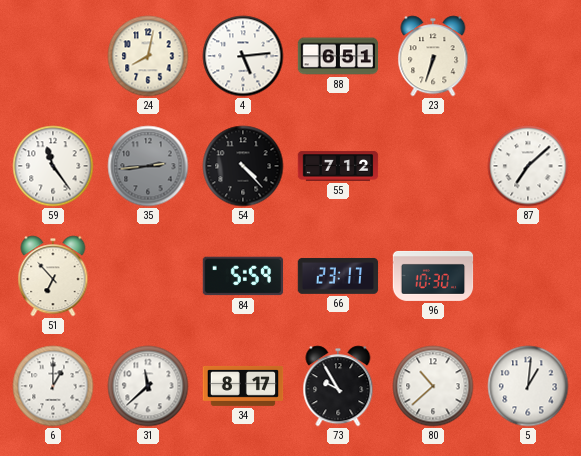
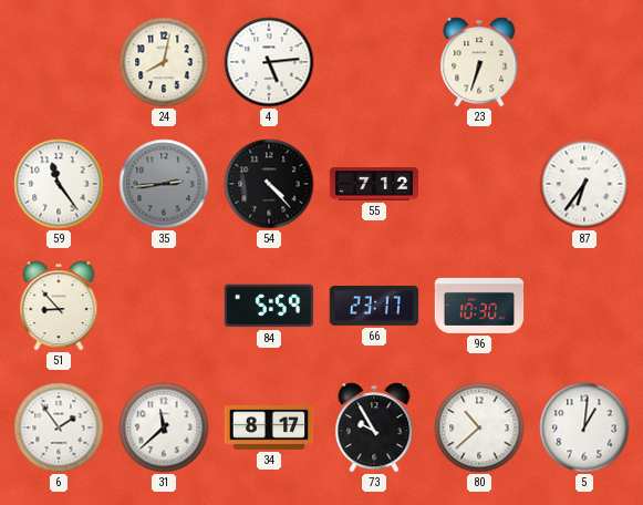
88: 6:51 -> none (338, 56)
87: 7:08 -> 6:36 (584, 184)
51: 6:53 -> 8:53 (59, 306)
6: 1:00 -> 1:54 (59, 427)
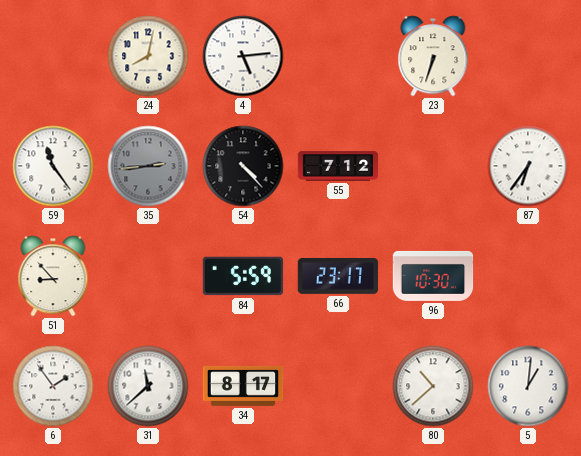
73: 9:55 -> none (374, 427)
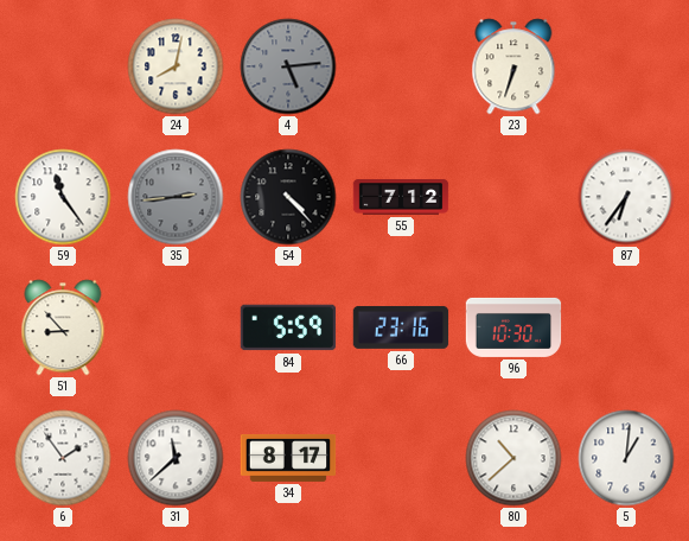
4 dial: white -> grey (288, 66)
66: 23:17 -> 23:16 (401, 327)
